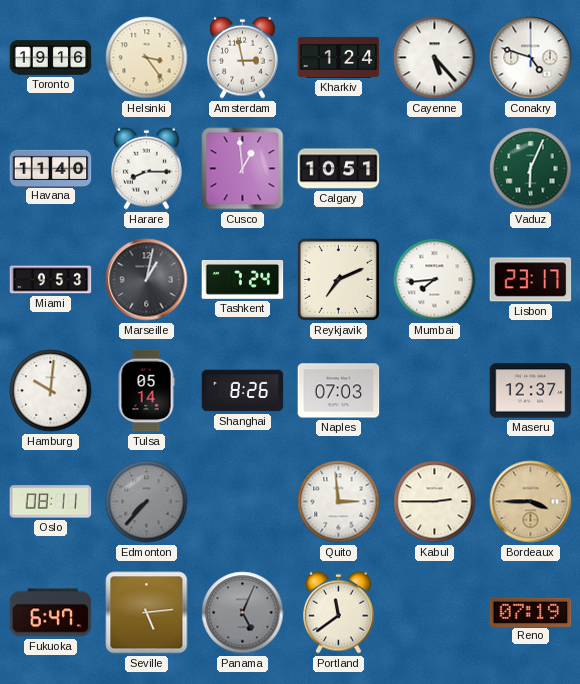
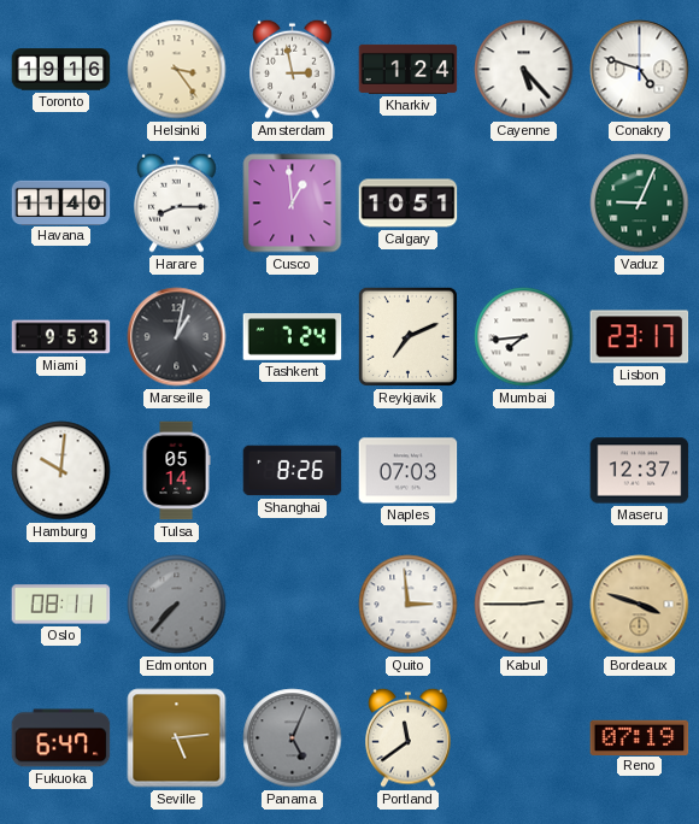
Vaduz: 6:04 -> 9:04 (640, 204)
Bordeaux: 3:45 -> 3:48 (640, 605)
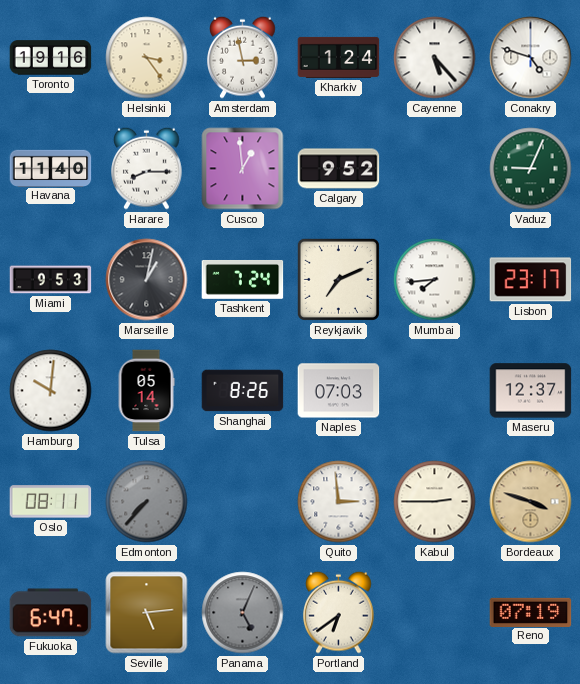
Calgary: 10:51 -> 9:52 (339, 169)
Portland: 11:39 -> 6:39 (339, 612)
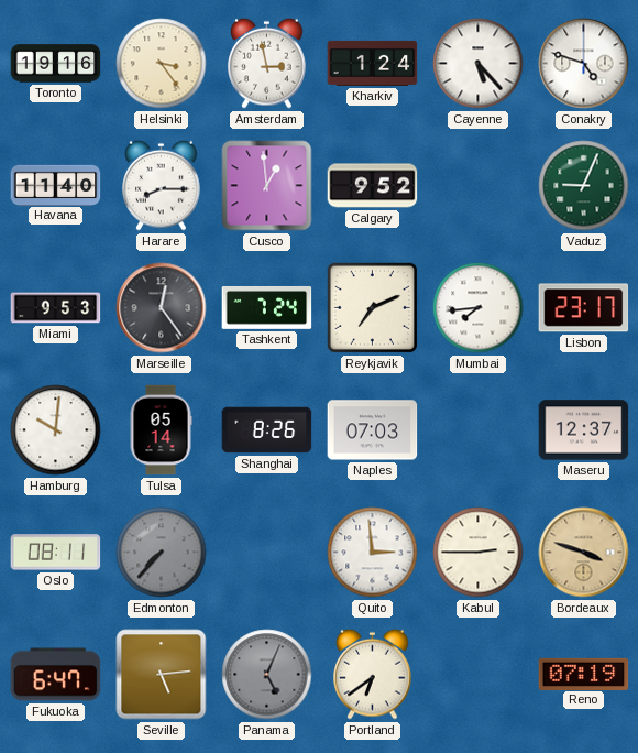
Marseille: 1:02 -> 12:24 (162, 308)
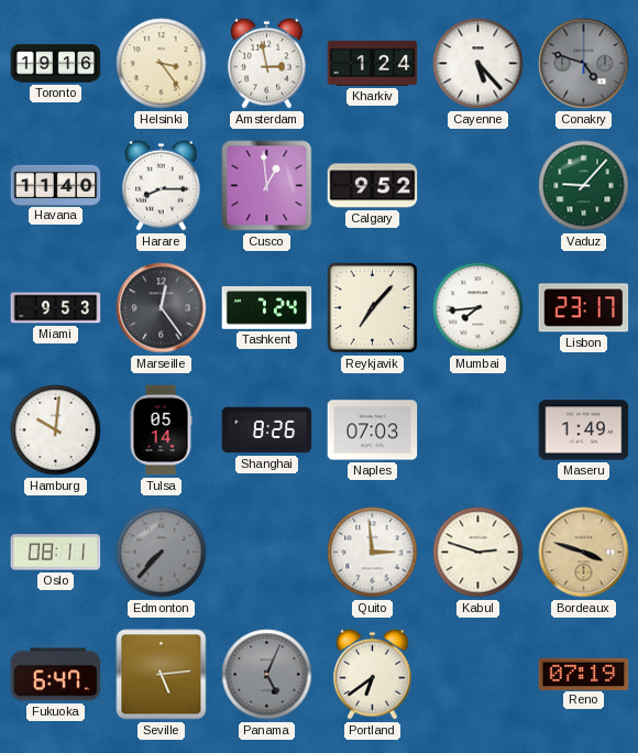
Conakry dial: white -> grey (584, 64)
Vaduz: 9:04 -> 9:07 (584, 186)
Reykjavik: 7:11 -> 7:07 (372, 307)
Maseru: 12:37 -> 1:49 (584, 430)
Kabul: 2:45 -> 2:48 (479, 553)
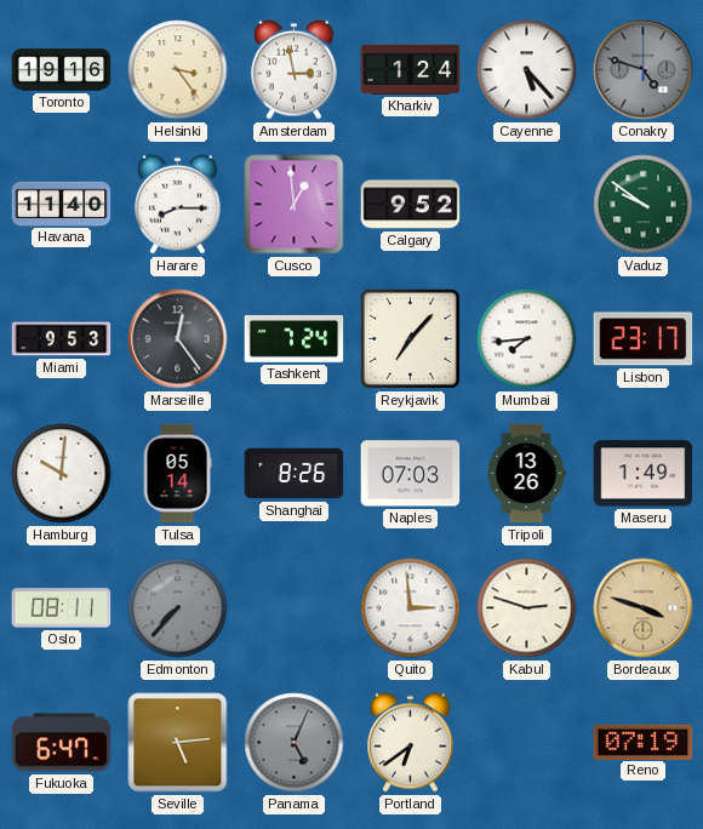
Vaduz: 9:07 -> 9:51 (644, 205)
Tripoli: none -> 13:26 (526, 474)
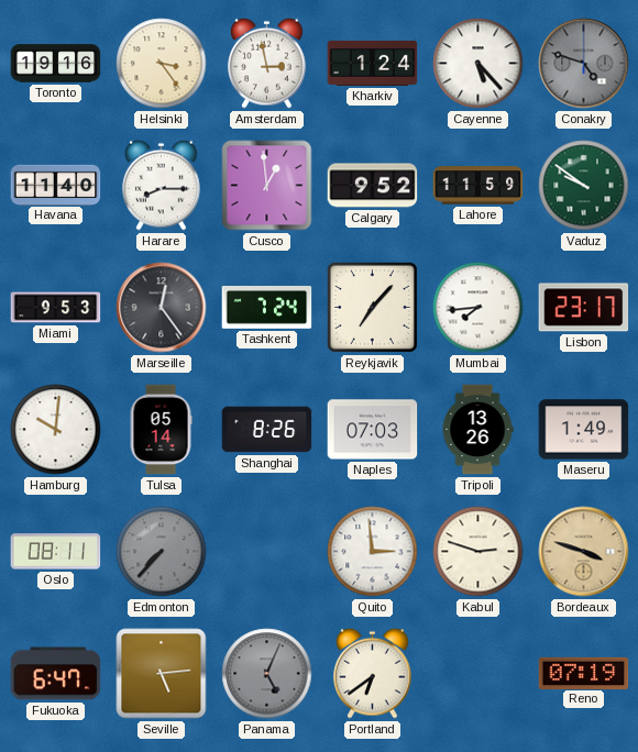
Lahore: none -> 11:59 (479, 186)
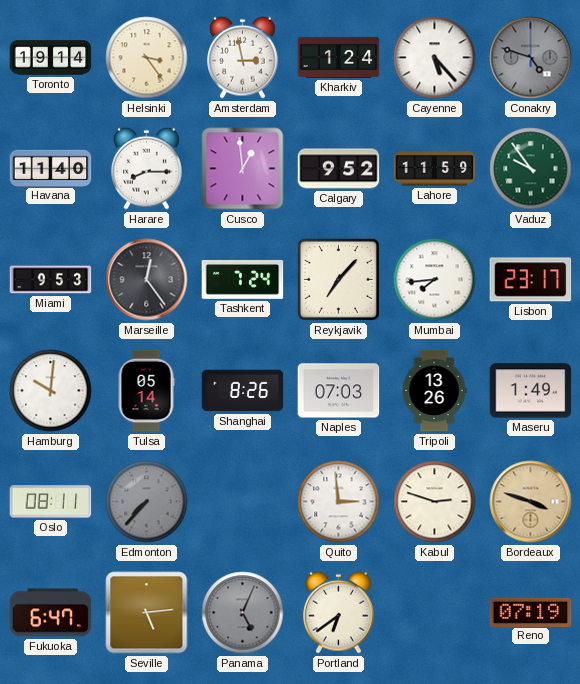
Toronto: 19:16 -> 19:14 (51, 58)
Vaduz: 9:51 -> 9:54 (531, 169)
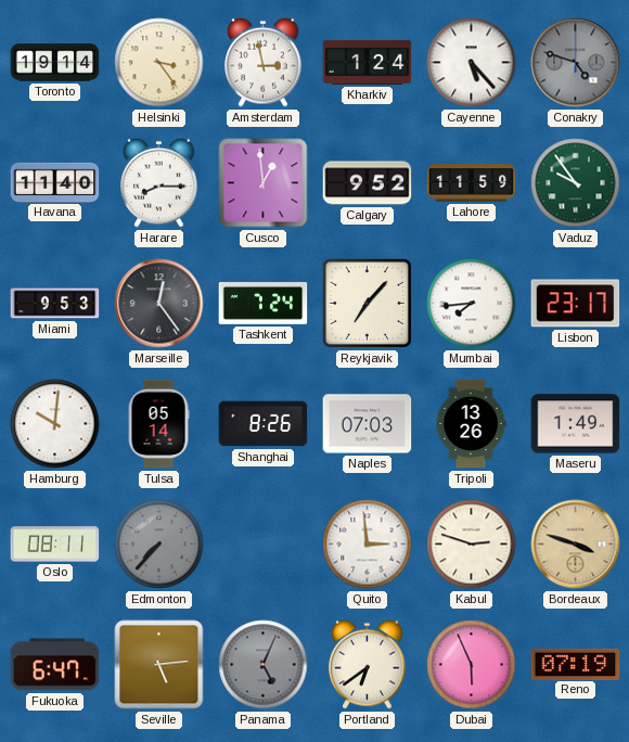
Dubai: none -> 5:56 (472, 665)
